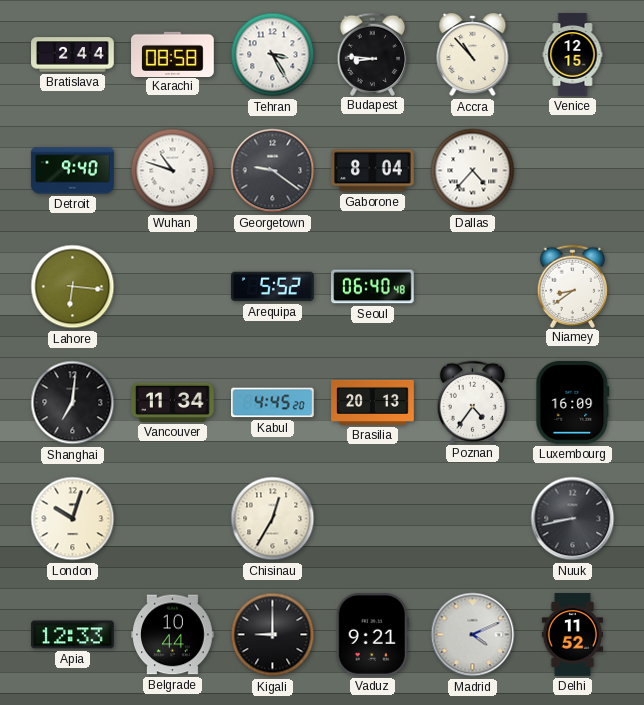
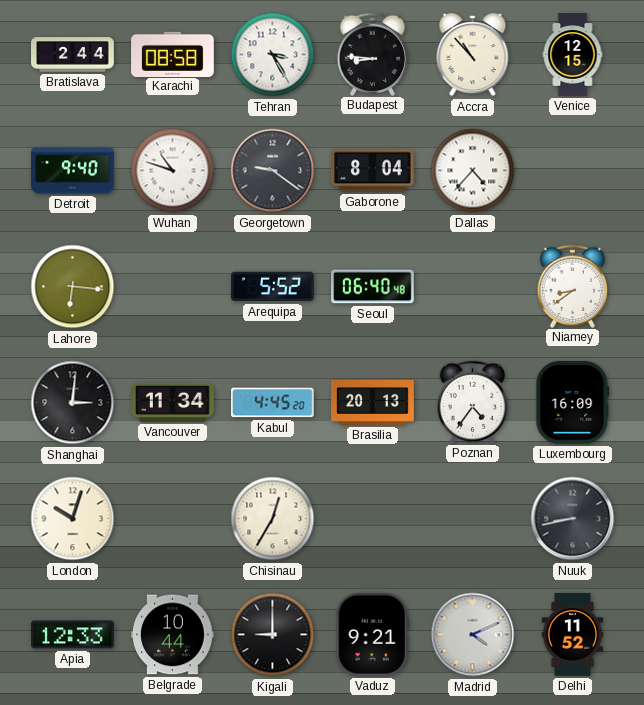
Shanghai: 7:01 -> 3:01 (73, 403)
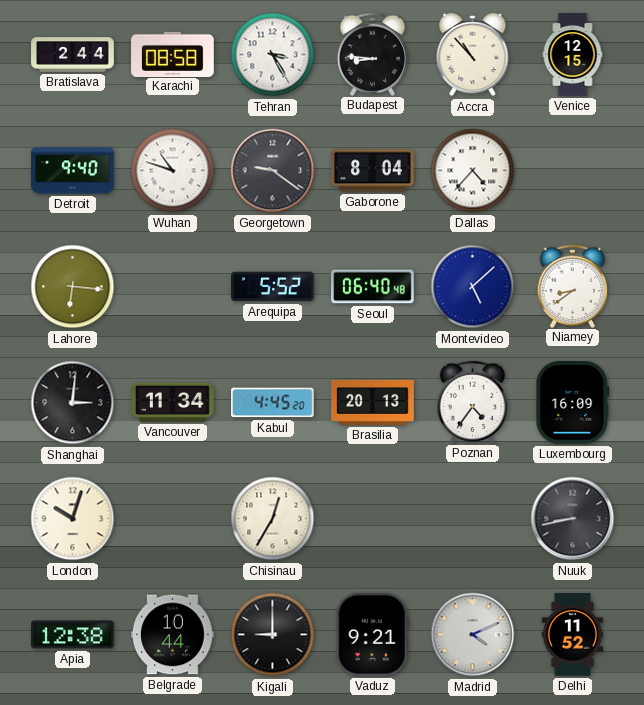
Montevideo: none -> 5:08 (473, 287)
Apia: 12:33 -> 12:38 (73, 635)
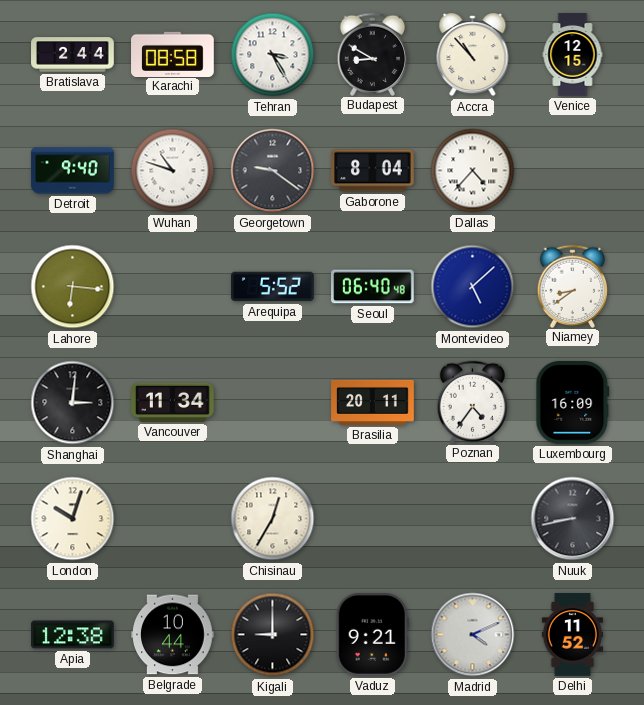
Budapest: 8:46 -> 8:50 (373, 54)
Kabul: 4:45 -> none (273, 403)
Brasilia: 20:13 -> 20:11 (373, 402)
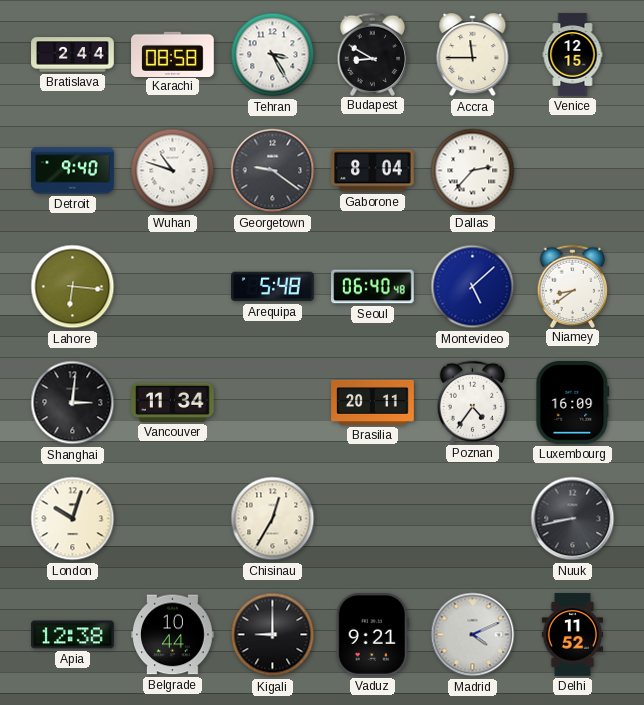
Accra: 10:53 -> 11:45 (473, 55)
Dallas: 4:37 -> 2:37 (473, 171)
Arequipa: 5:52 -> 5:48 (273, 287)
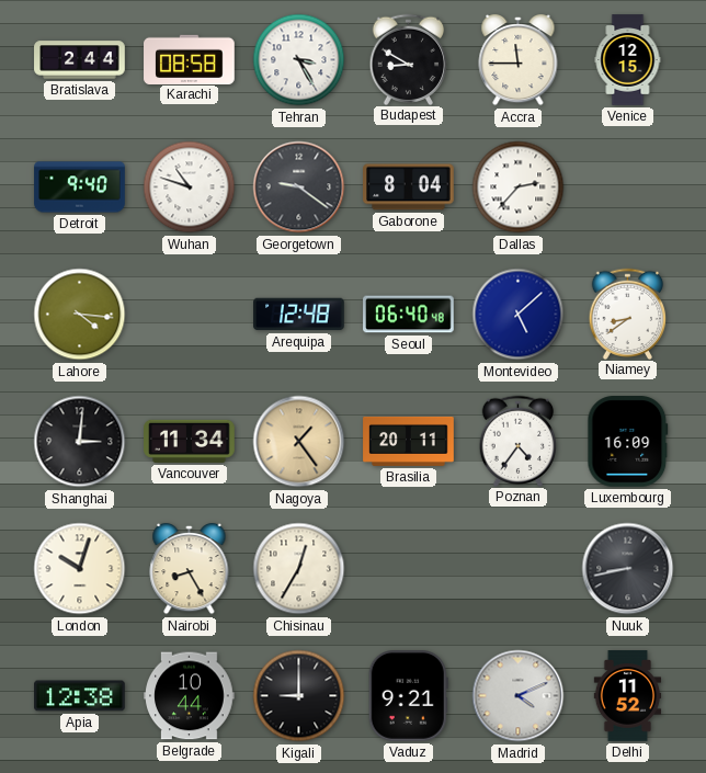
Lahore: 6:16 -> 4:16 (80, 315)
Arequipa: 5:48 -> 12:48 (299, 315)
Nagoya: none -> 1:24 (299, 442)
Nairobi: none -> 8:25 (190, 569)
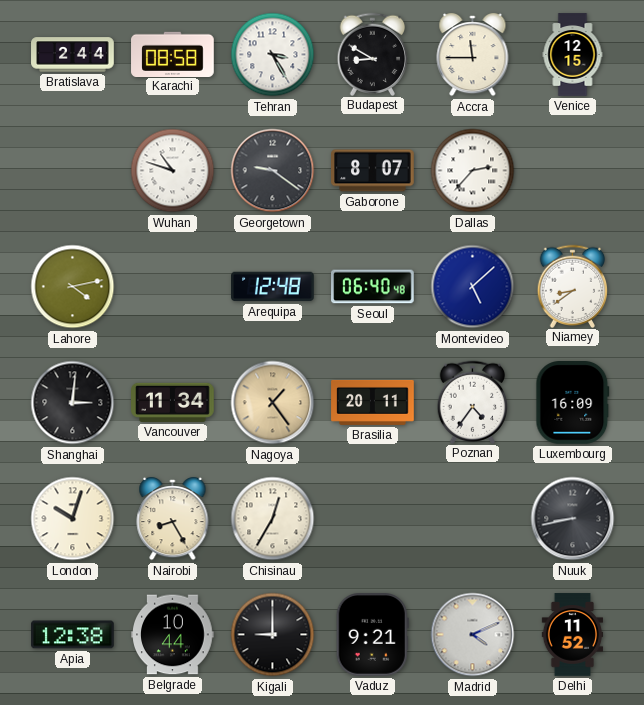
Detroit: 9:40 -> none (80, 187)
Gaborone: 8:04 -> 8:07 (373, 171)
Lahore: 4:16 -> 4:13 (73, 287)
